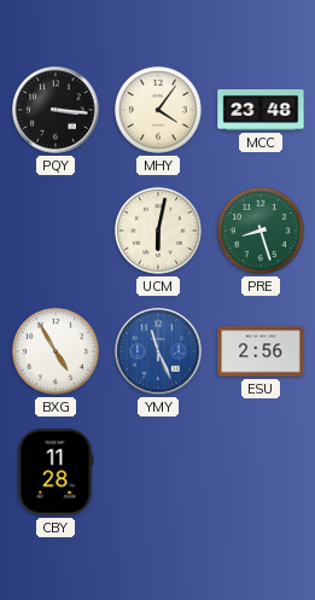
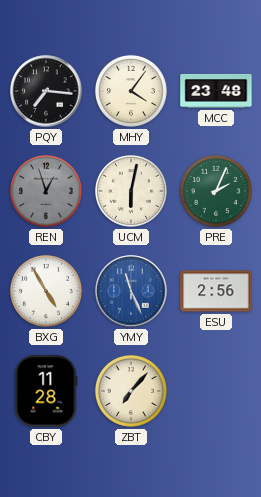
PQY: 3:16 -> 7:16 (46, 91)
REN: none -> 12:57 (46, 191)
PRE: 8:27 -> 2:04 (216, 191)
ZBT: none -> 7:07 (131, 391)
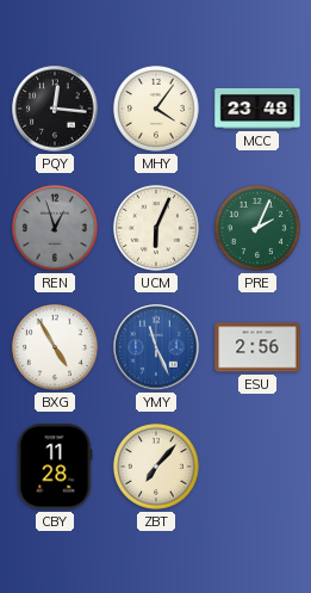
PQY: 7:16 -> 12:16 (55, 109)
UCM: 6:02 -> 6:04 (156, 228)
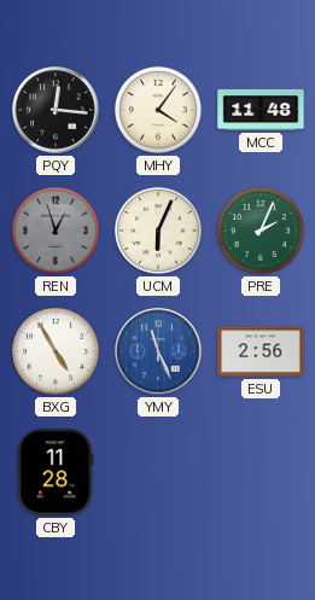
MCC: 23:48 -> 11:48 (261, 110)
ZBT: 7:07 -> none (156, 467)
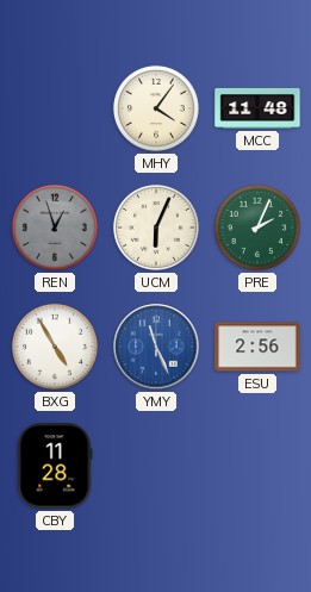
PQY: 12:16 -> none (56, 110)
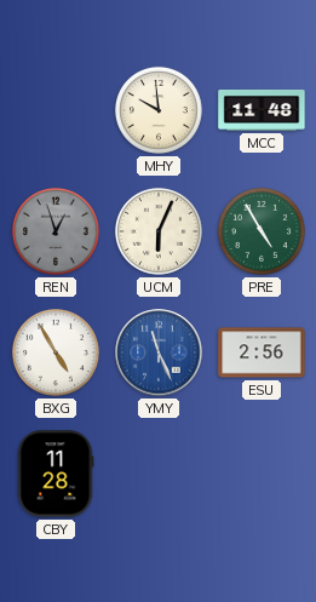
MHY: 4:06 -> 9:59 (159, 110)
PRE: 2:04 -> 4:55 (262, 231)
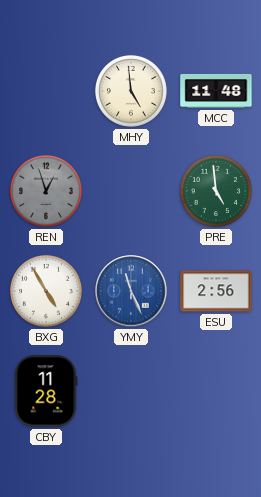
MHY: 9:59 -> 4:59 (131, 91)
UCM: 6:04 -> none (159, 231)
PRE: 4:55 -> 4:59 (216, 191)
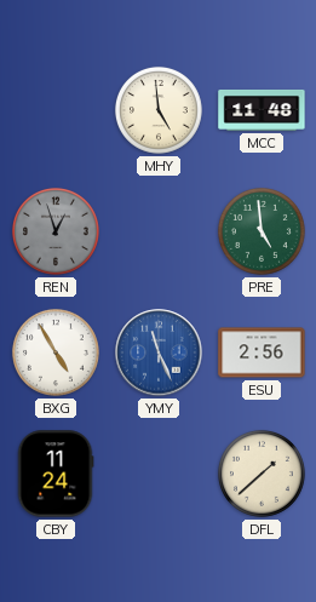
CBY: 11:28 -> 11:24 (56, 474)
DFL: none -> 1:38 (262, 474)
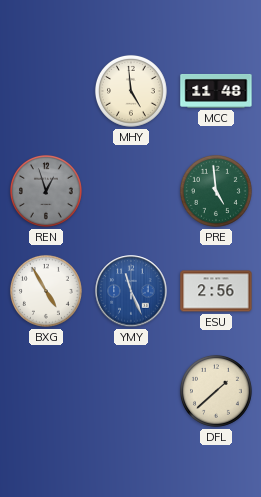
CBY: 11:24 -> none (56, 474)
